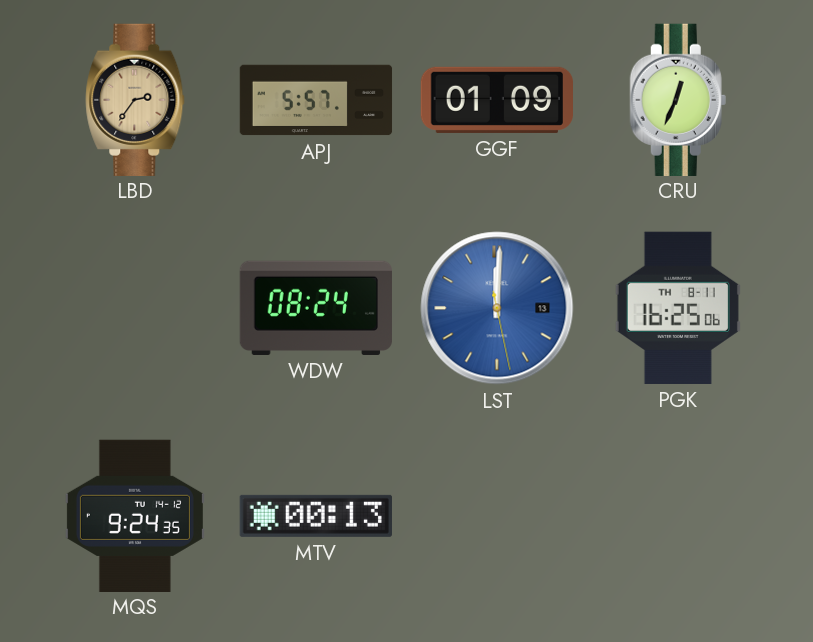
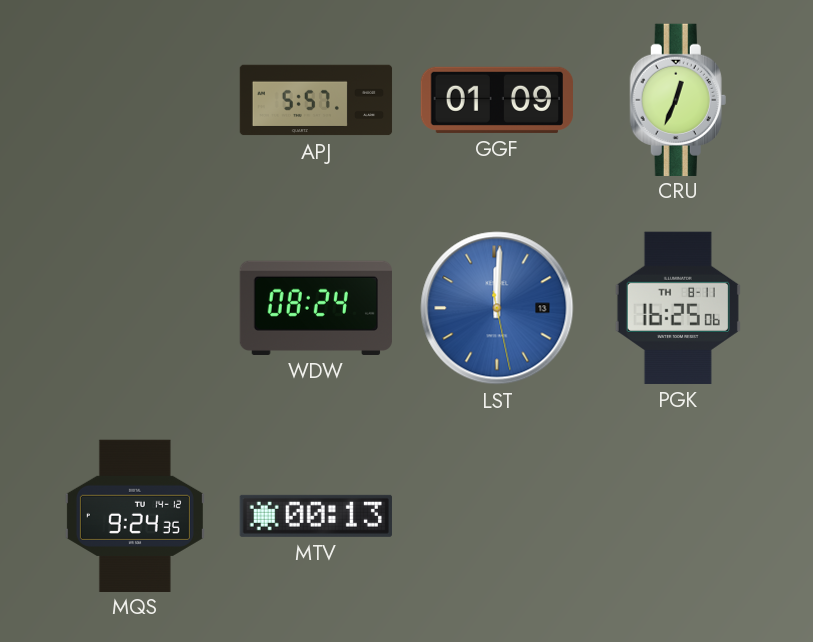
LBD: 2:36 -> none (135, 99)
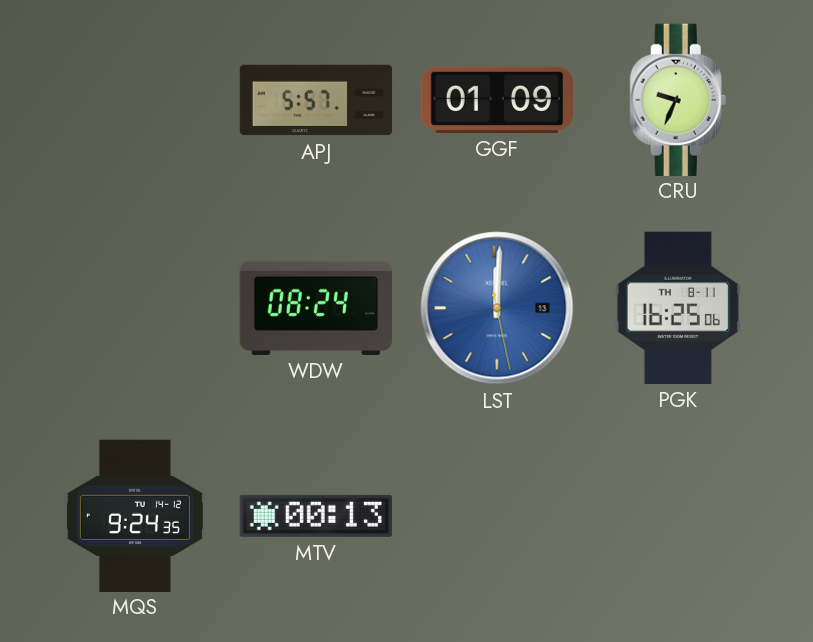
CRU: 12:34 -> 9:34 (678, 99)
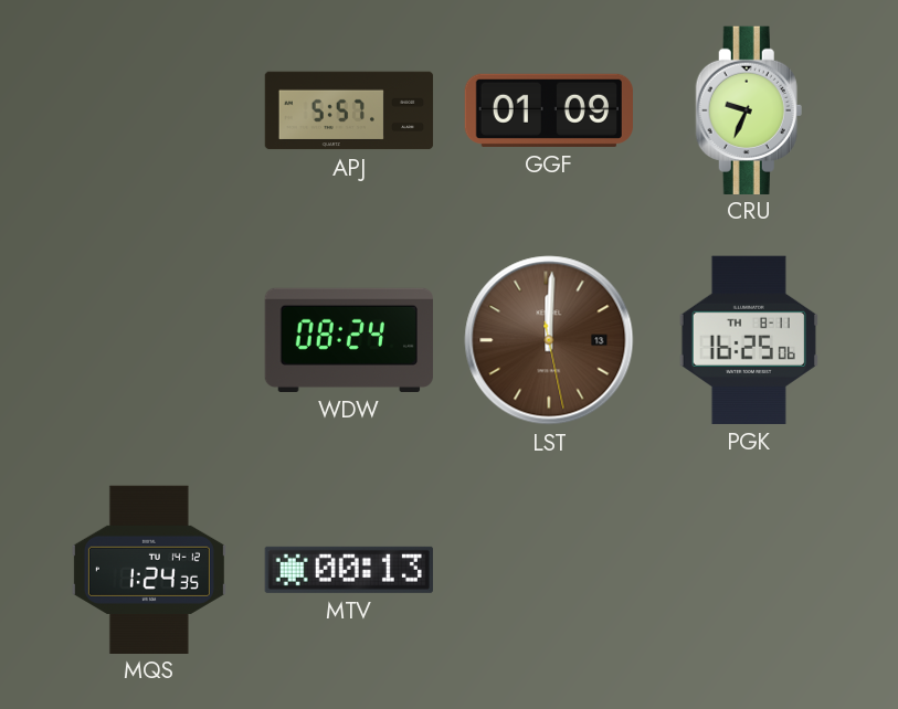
LST dial: blue -> brown (549, 340)
MQS: 9:24 -> 1:24 (149, 569)
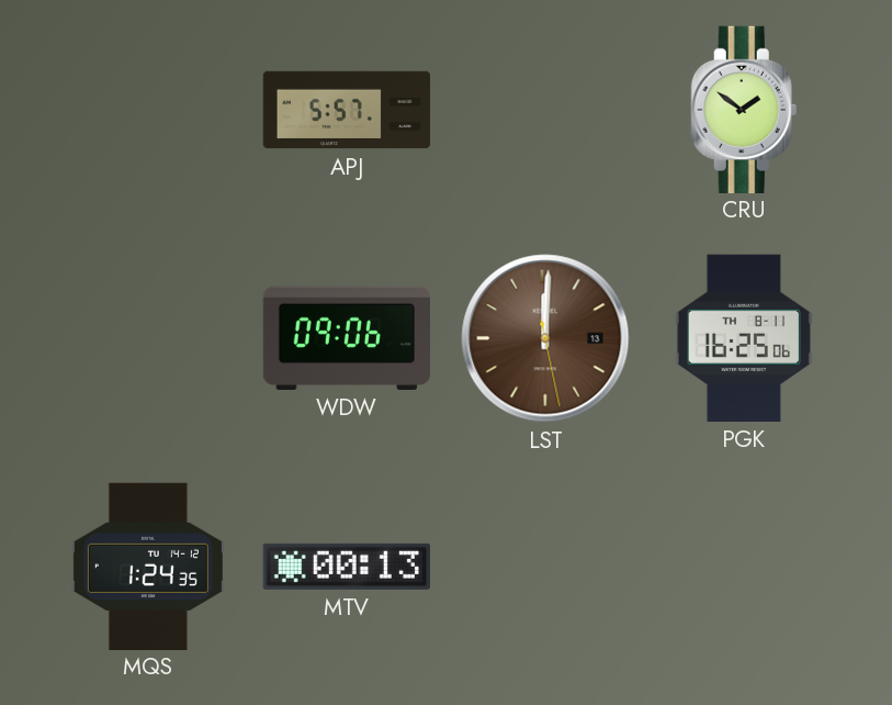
GGF: 01:09 -> none (548, 110)
CRU: 9:34 -> 1:51 (744, 109)
WDW: 08:24 -> 09:06 (347, 338)
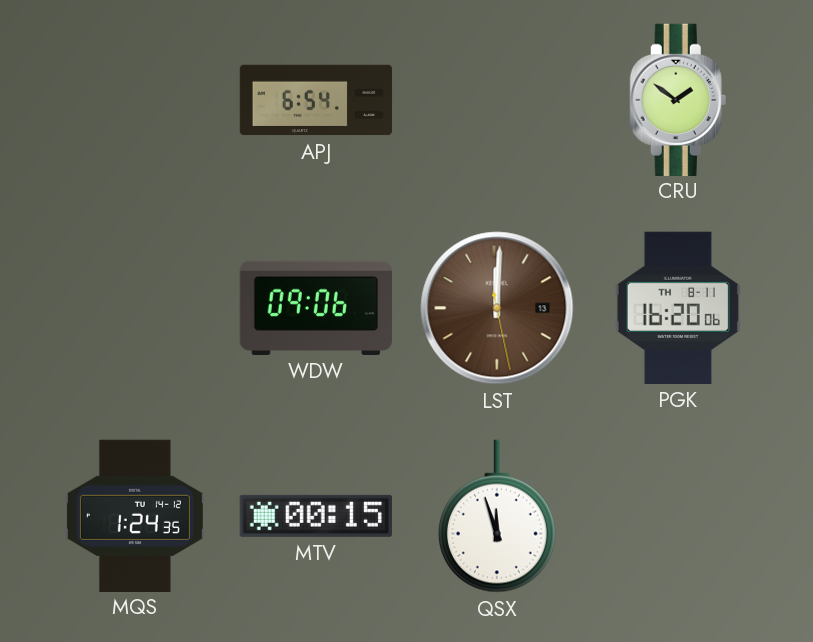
APJ: 5:57 -> 6:54 (316, 100)
PGK: 16:25 -> 16:20 (678, 308)
MTV: 00:13 -> 00:15 (316, 516)
QSX: none -> 11:57 (497, 516)
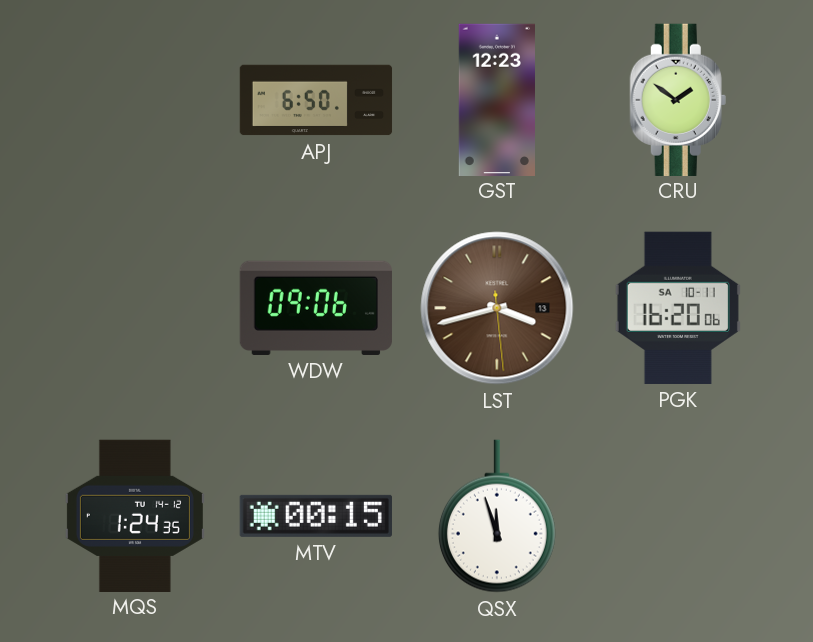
APJ: 6:54 -> 6:50 (316, 100)
GST: none -> 12:23 (496, 99)
LST: 12:00 -> 3:42 (497, 308)
PGK date: TH 8-11 -> SA 10-11 (678, 308)
